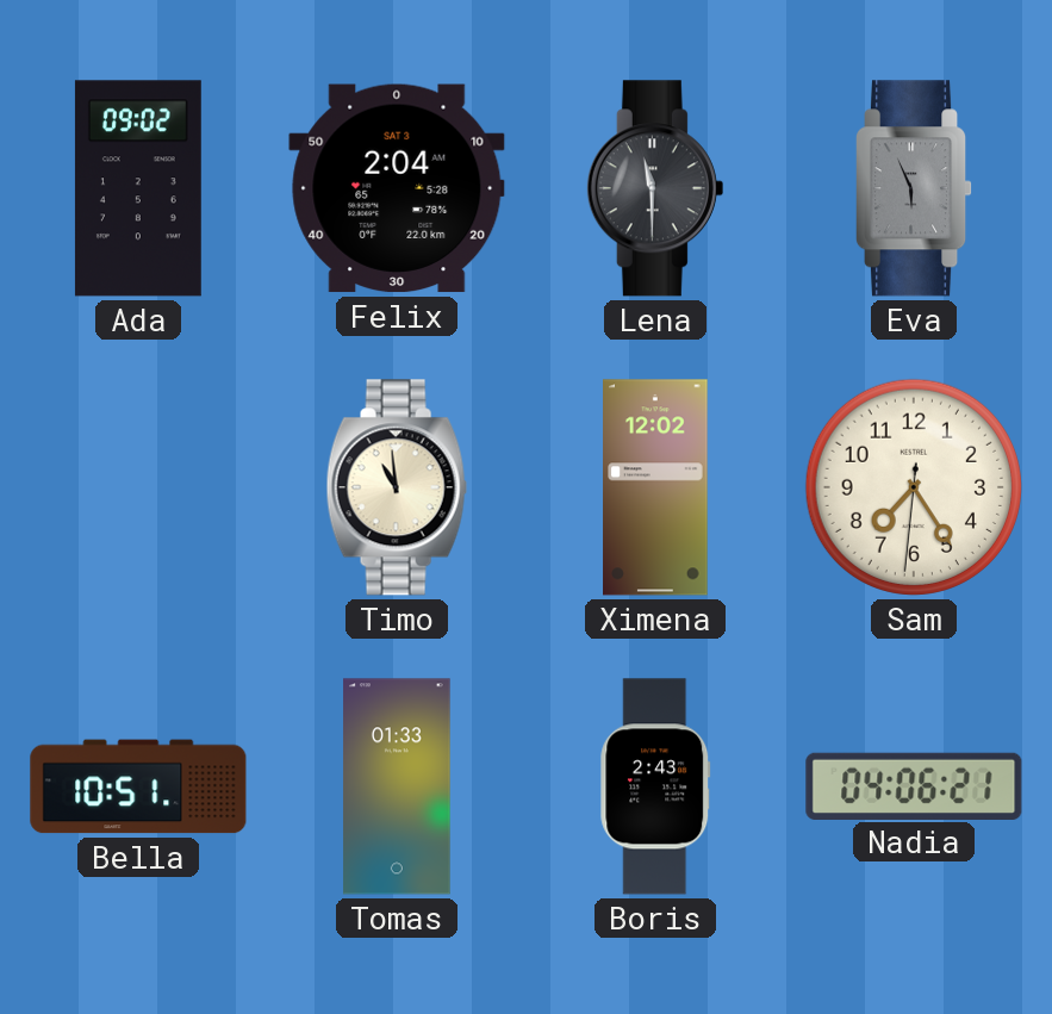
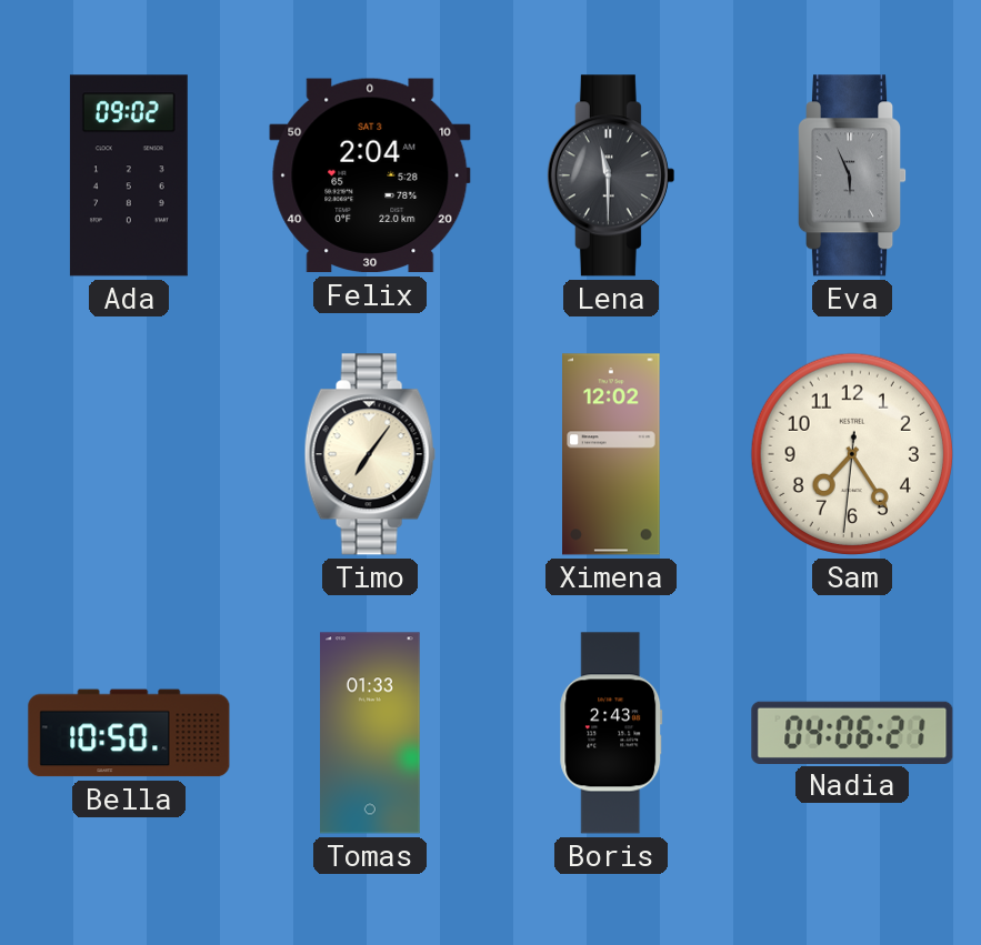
Timo: 10:59 -> 7:06 (370, 454)
Bella: 10:51 -> 10:50 (129, 733)
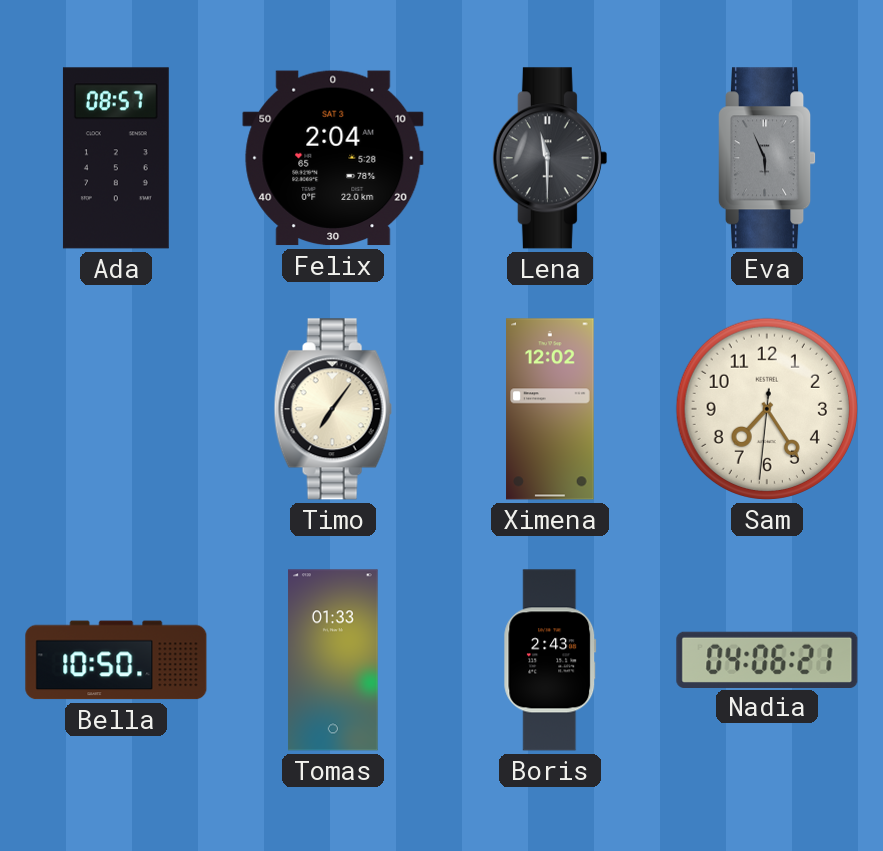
Ada: 09:02 -> 08:57 (116, 158)
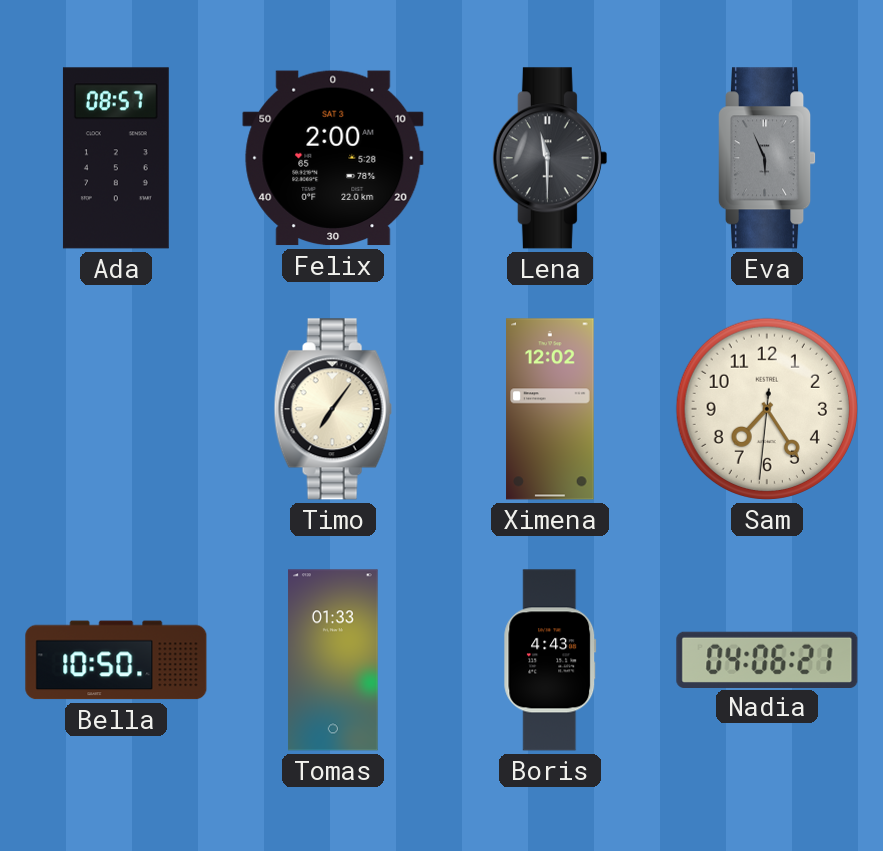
Felix: 2:04 -> 2:00 (333, 158)
Boris: 2:43 -> 4:43 (550, 660)
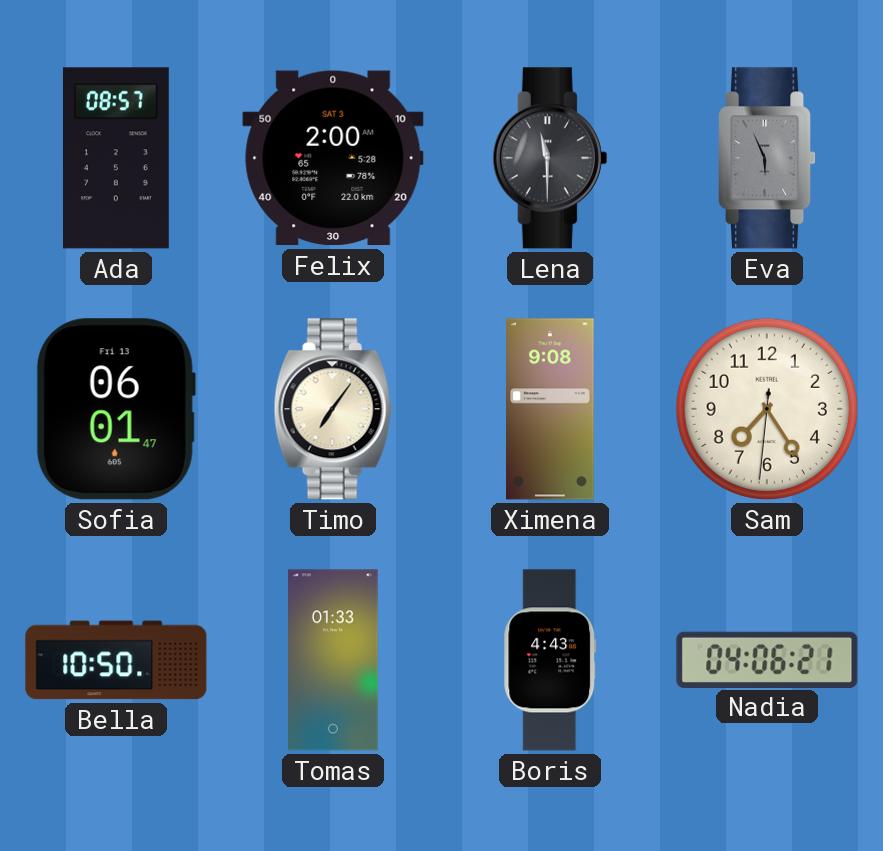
Sofia: none -> 06:01 (116, 409)
Ximena: 12:02 -> 9:08 (550, 409)
